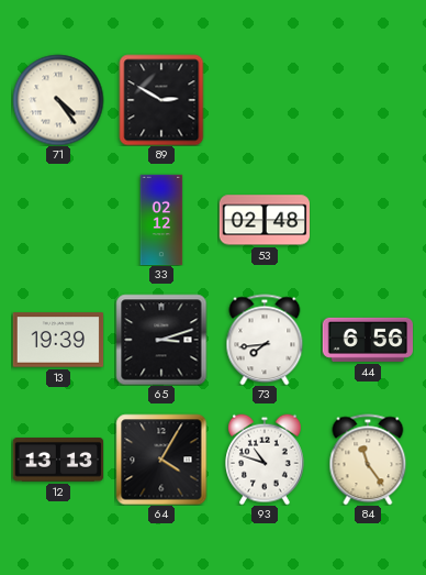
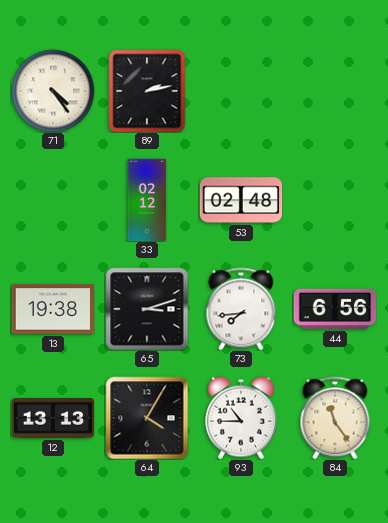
89: 2:50 -> 2:13 (147, 91)
13: 19:39 -> 19:38 (53, 309)
93: 10:48 -> 10:45 (242, 418)
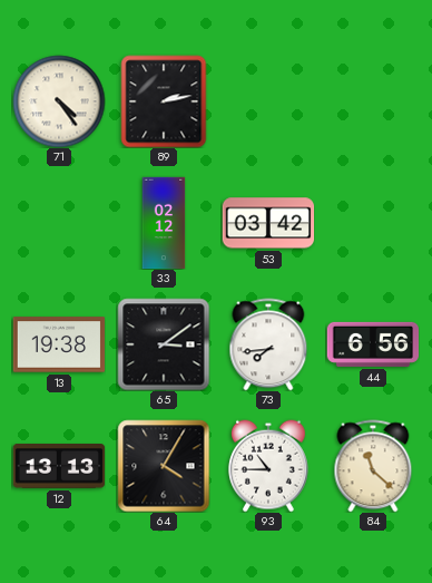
53: 02:48 -> 03:42 (268, 223)
65: 3:12 -> 3:09 (164, 344)
84: 11:24 -> 11:22 (373, 466)
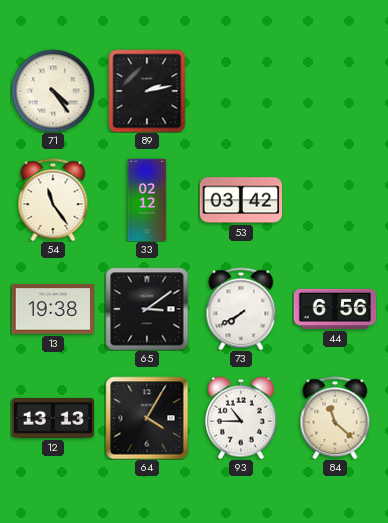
54: none -> 11:24 (53, 200)
73: 7:44 -> 7:40 (241, 309)
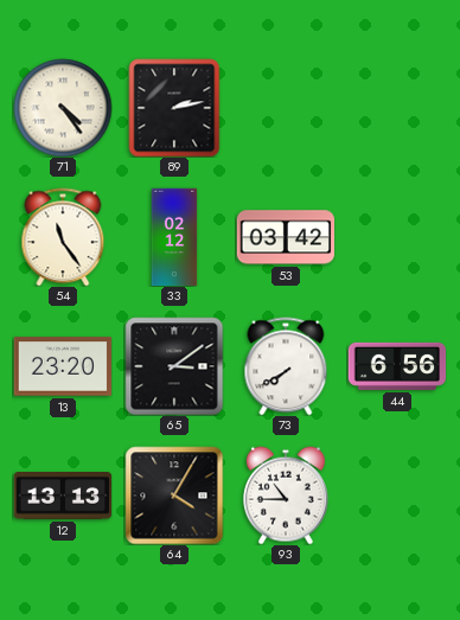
13: 19:38 -> 23:20 (63, 366)
84: 11:22 -> none (335, 418)
